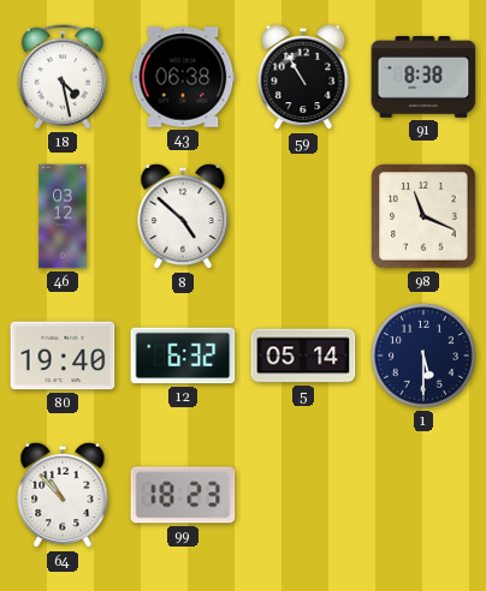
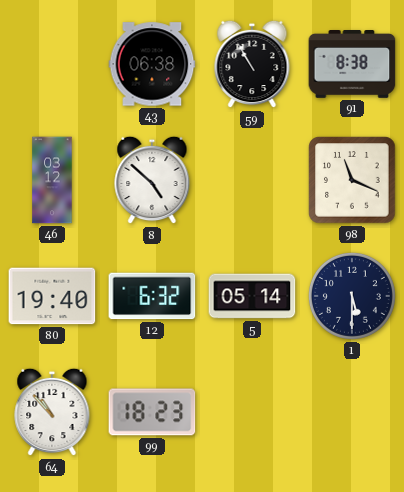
18: 4:28 -> none (63, 77)
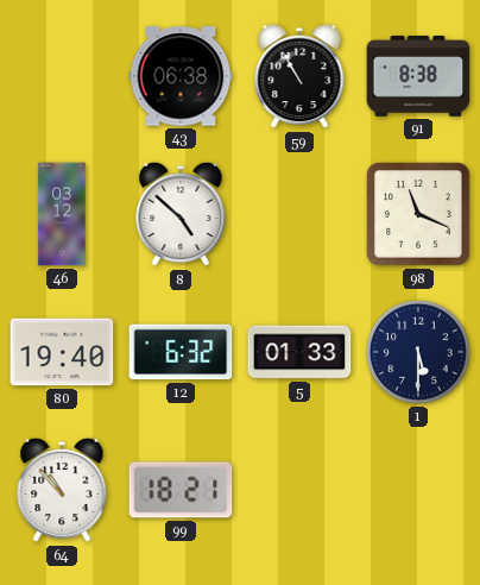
5: 05:14 -> 01:33 (299, 352)
99: 18:23 -> 18:21 (181, 490)
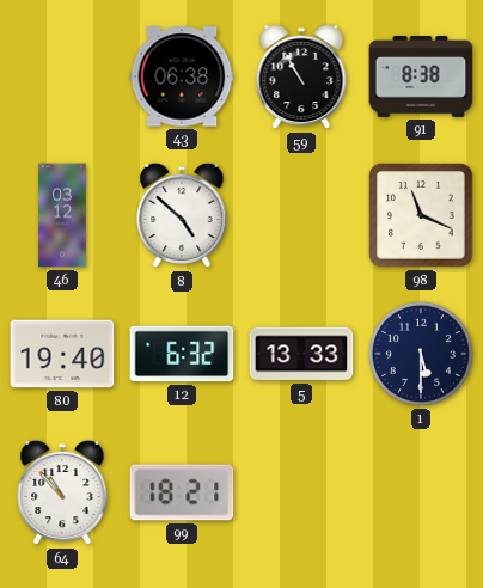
5: 01:33 -> 13:33 (301, 354)
